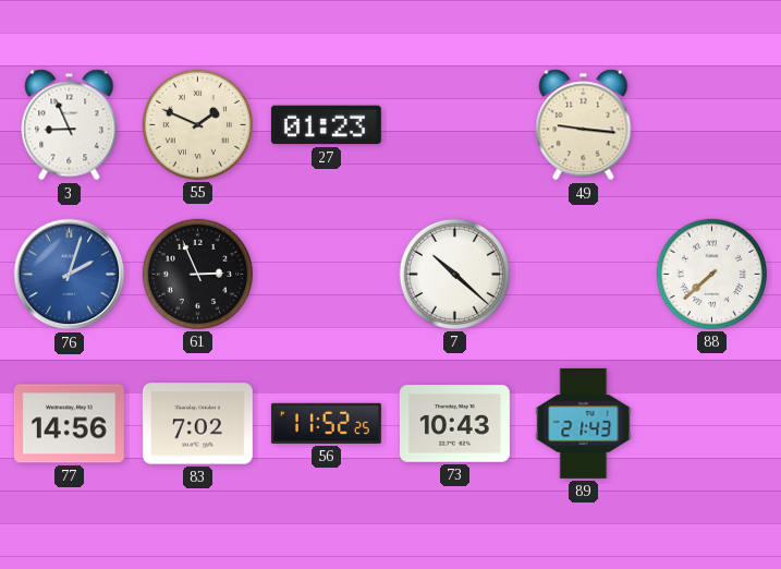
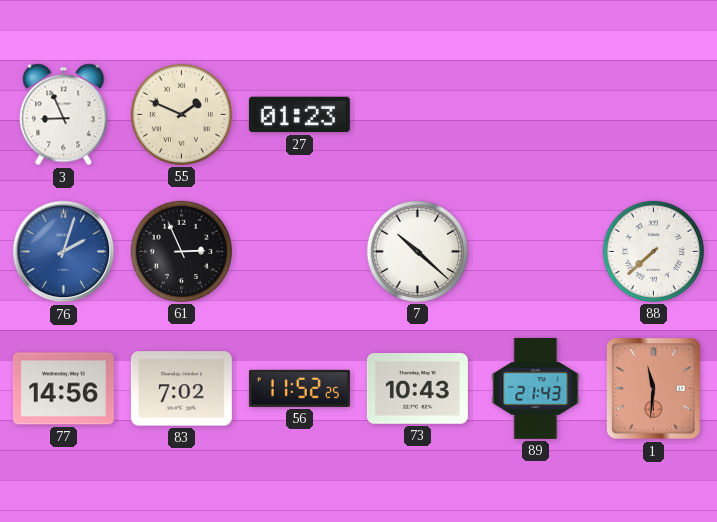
49: 9:16 -> none (584, 125)
1: none -> 11:31 (654, 389)
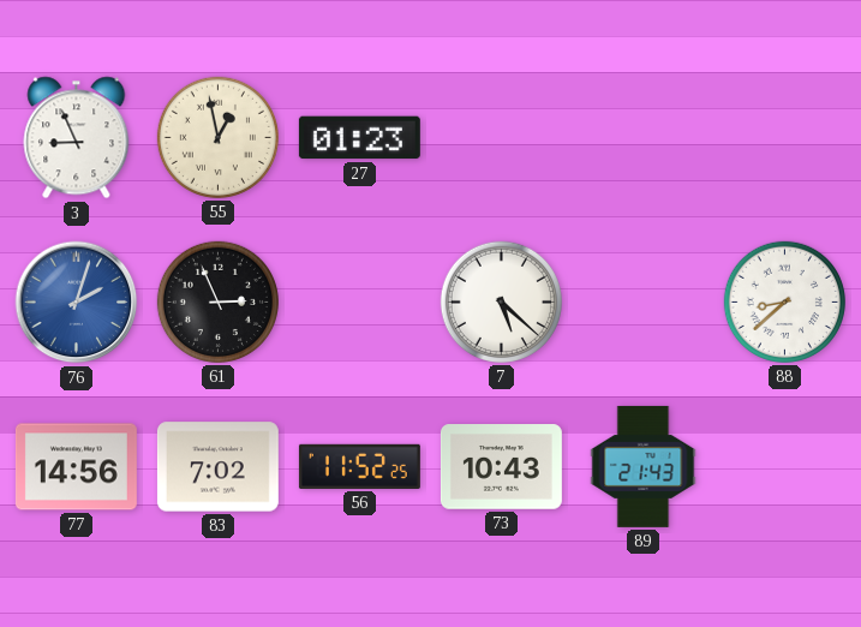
55: 1:49 -> 12:58 (217, 137)
7: 10:22 -> 5:22 (501, 301)
88: 7:38 -> 8:38 (784, 301)
1: 11:31 -> none (654, 389)
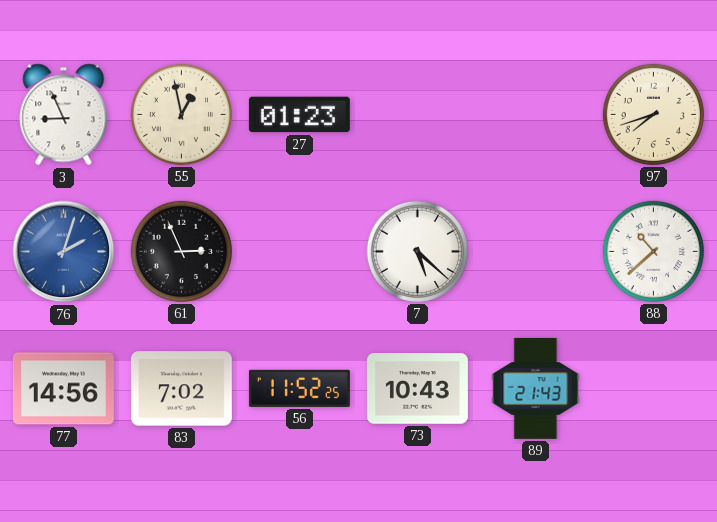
97: none -> 7:42 (653, 114)
88: 8:38 -> 10:38 (653, 251)
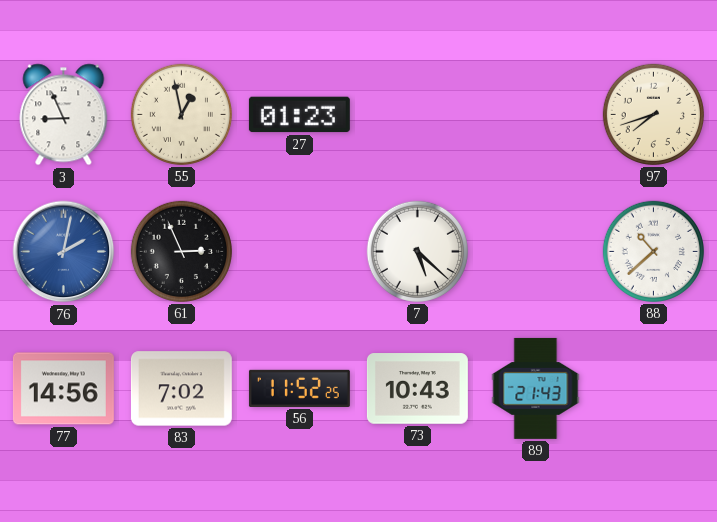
76: 2:03 -> 2:02 (64, 252)
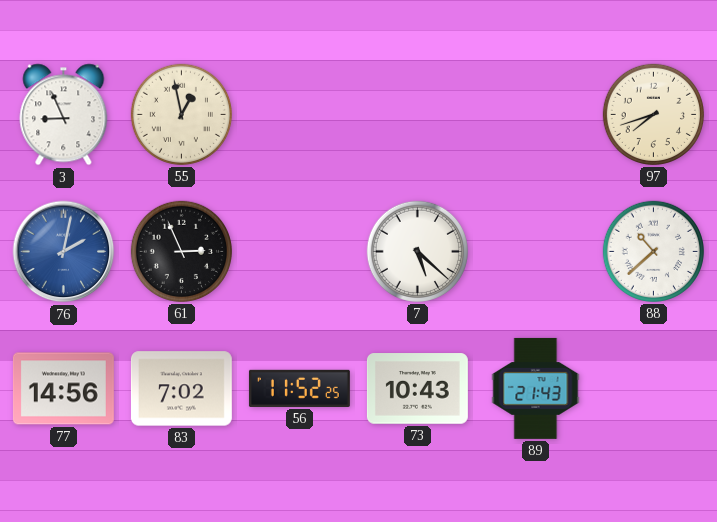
27: 01:23 -> none (299, 115)
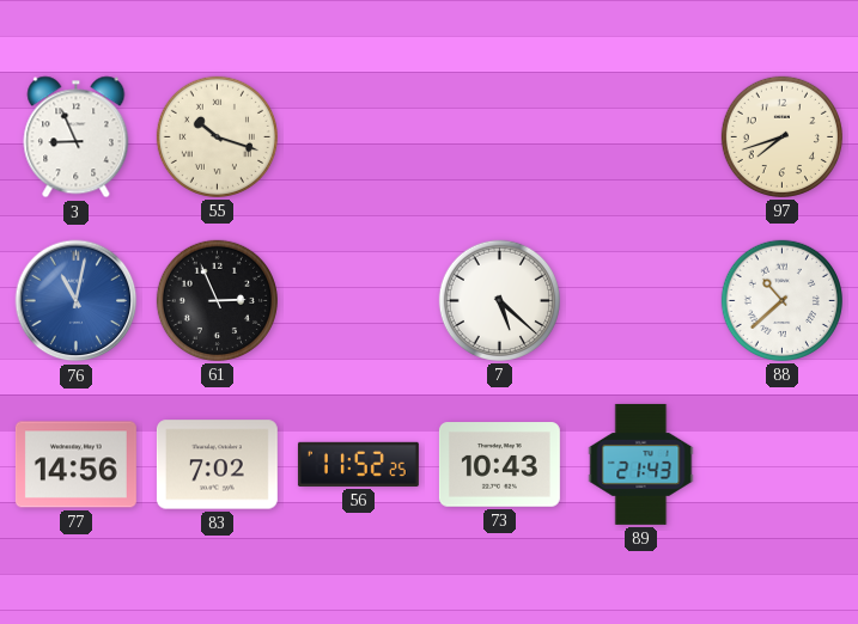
55: 12:58 -> 10:18 (217, 136)
76: 2:02 -> 11:02 (77, 301)
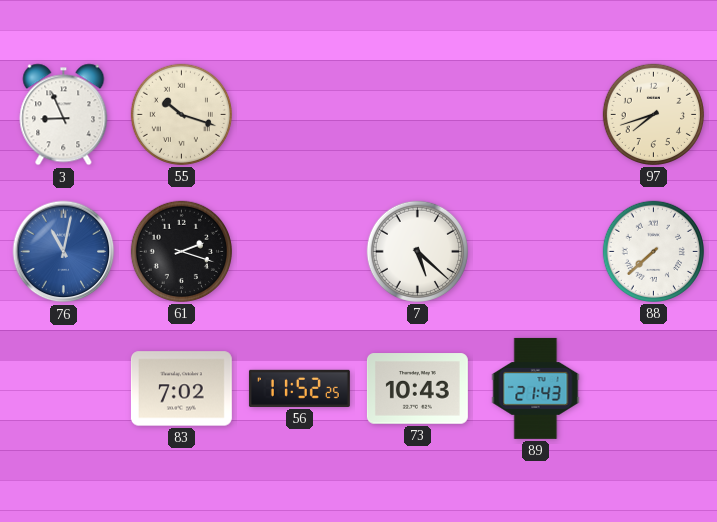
61: 2:56 -> 2:18 (181, 251)
88: 10:38 -> 7:38 (653, 251)
77: 14:56 -> none (75, 465)
